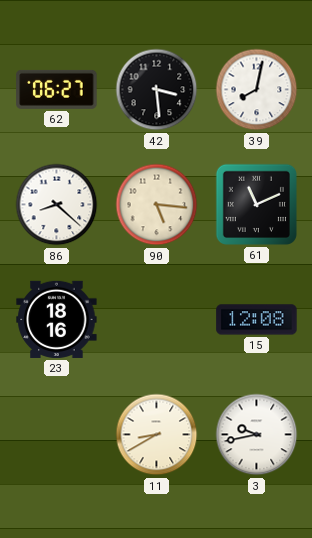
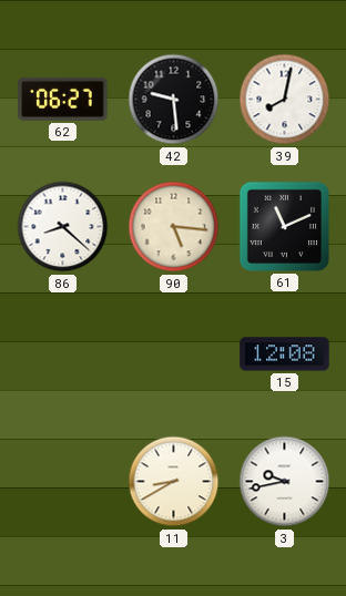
42: 3:29 -> 9:29 (174, 100)
23: 18:16 -> none (57, 319)
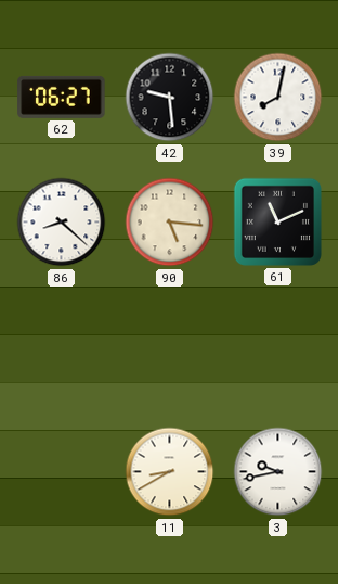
15: 12:08 -> none (285, 354)
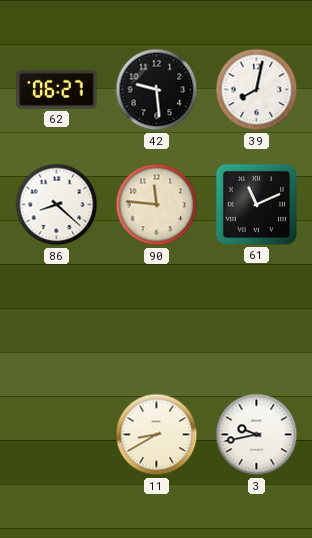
90: 5:16 -> 11:46 (157, 205)
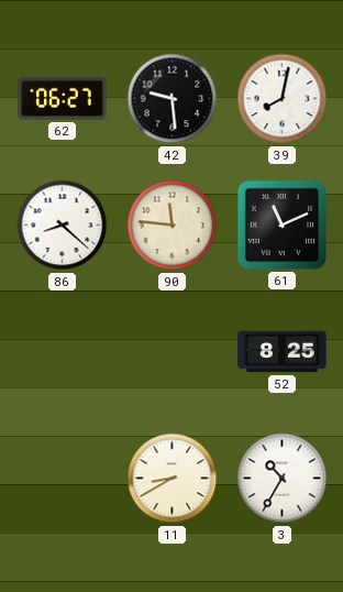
52: none -> 8:25 (283, 352)
3: 9:43 -> 10:35 (283, 479)
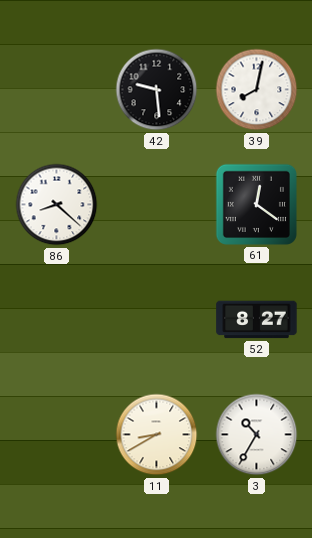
62: 06:27 -> none (63, 98)
90: 11:46 -> none (173, 226)
61: 11:11 -> 12:21 (256, 204)
52: 8:25 -> 8:27 (257, 320)
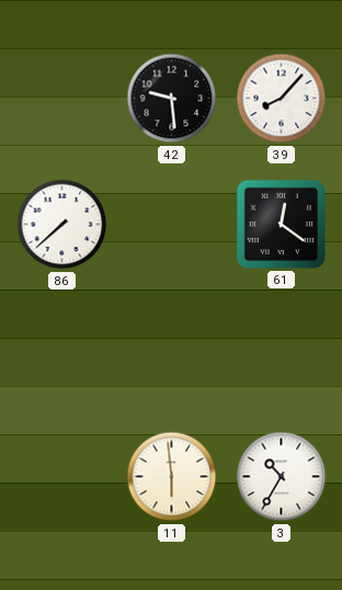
39: 8:02 -> 8:07 (282, 99)
86: 8:22 -> 7:38 (62, 225)
52: 8:27 -> none (257, 320)
11: 8:40 -> 5:59 (172, 477)
